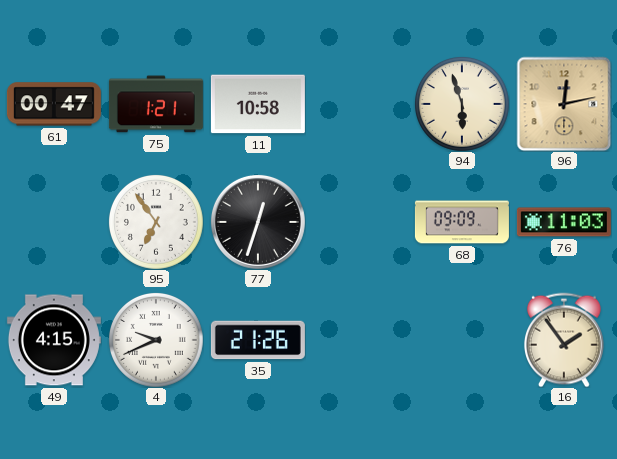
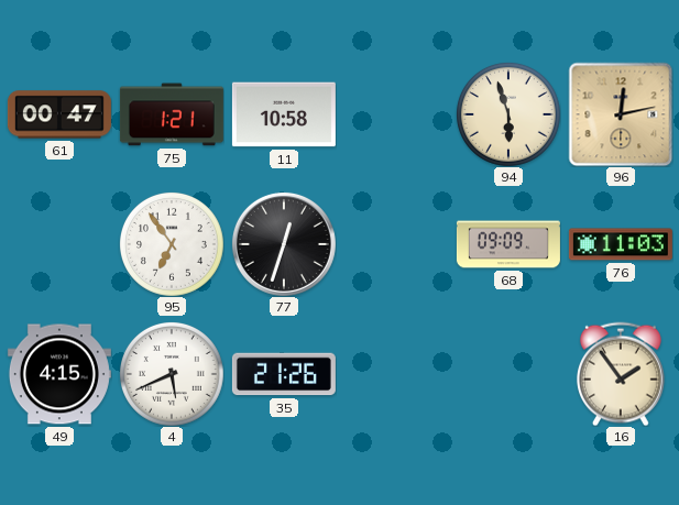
4: 9:41 -> 5:41 (172, 374)
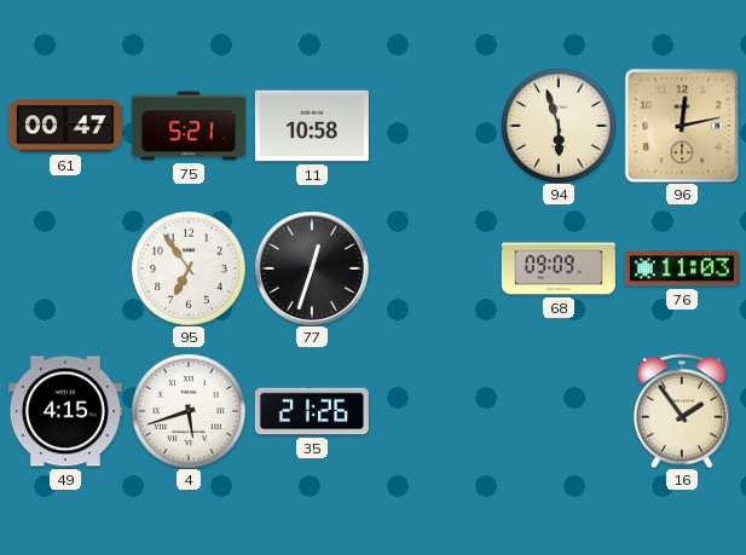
75: 1:21 -> 5:21 (189, 126)
4: 5:41 -> 5:42 (189, 411)
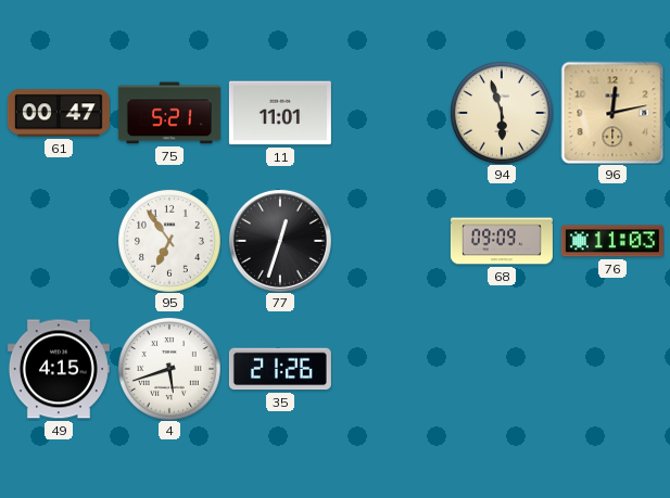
11: 10:58 -> 11:01 (280, 113)
16: 1:54 -> none (682, 411)
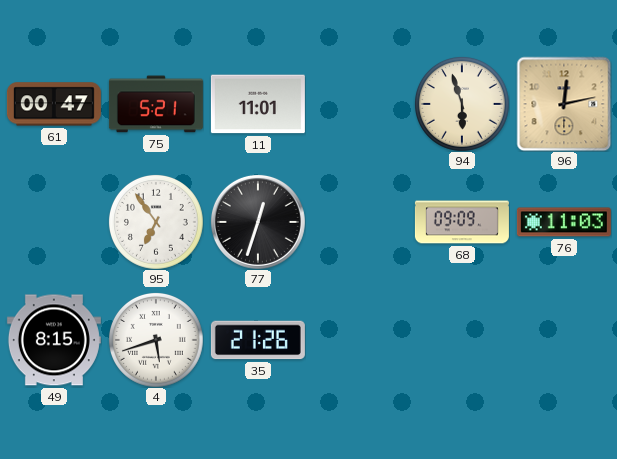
49: 4:15 -> 8:15 (54, 340)
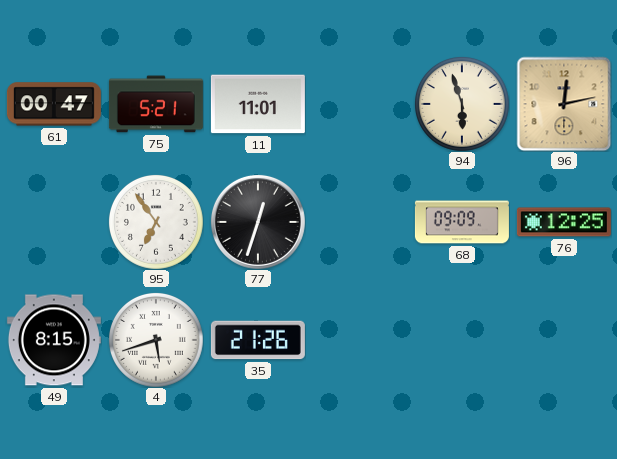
76: 11:03 -> 12:25 (564, 222)
